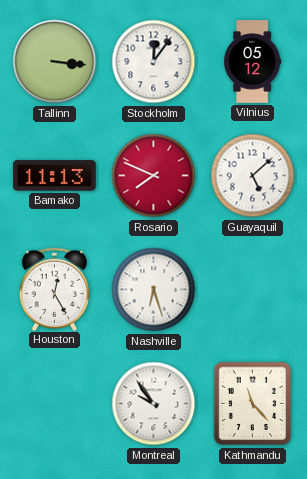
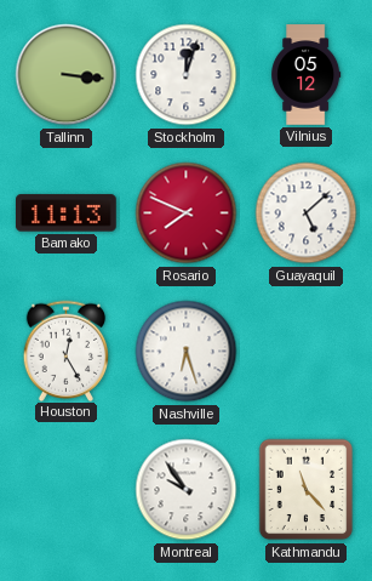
Stockholm: 12:06 -> 12:03 (187, 75)
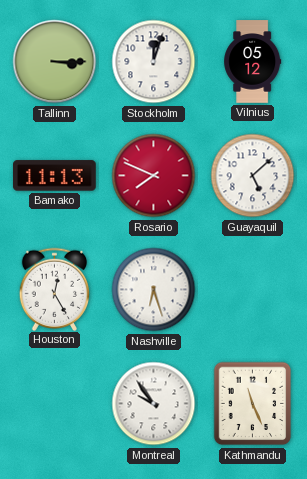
Tallinn: 3:16 -> 3:15 (55, 62)
Kathmandu: 11:23 -> 11:26 (253, 404)
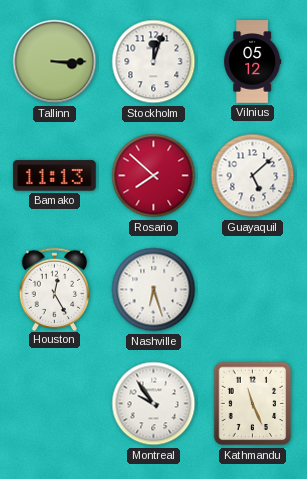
Rosario: 7:49 -> 7:52 (154, 176)
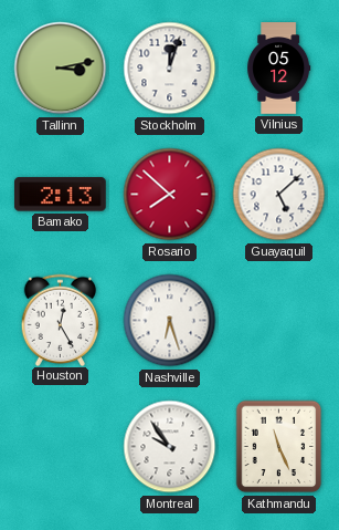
Tallinn: 3:15 -> 3:13 (61, 69)
Bamako: 11:13 -> 2:13 (61, 195)
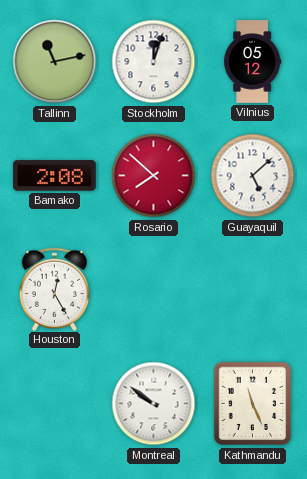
Tallinn: 3:13 -> 11:13 (55, 62)
Bamako: 2:13 -> 2:08 (55, 176)
Nashville: 6:27 -> none (170, 321)
Montreal: 9:54 -> 9:51 (154, 404)
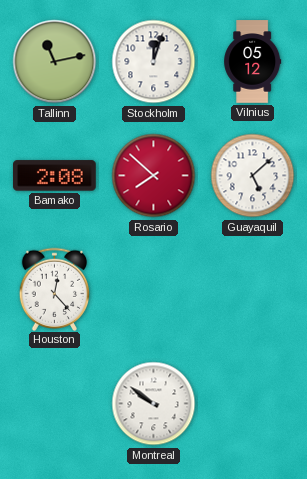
Houston: 12:25 -> 12:23 (55, 289)
Kathmandu: 11:26 -> none (253, 404)
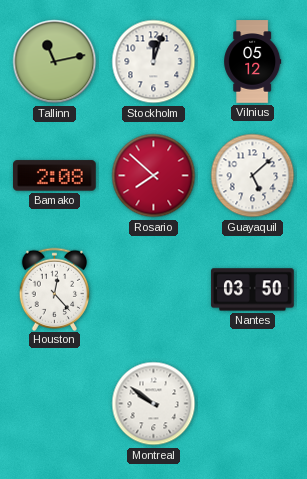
Nantes: none -> 03:50 (253, 290)
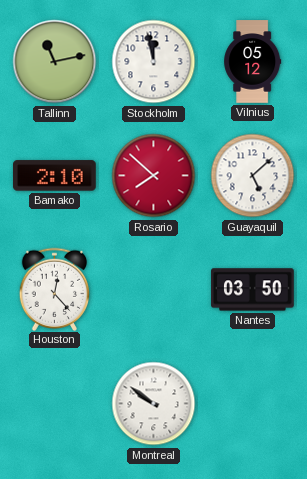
Stockholm: 12:03 -> 11:58 (154, 62)
Bamako: 2:08 -> 2:10 (55, 176)
